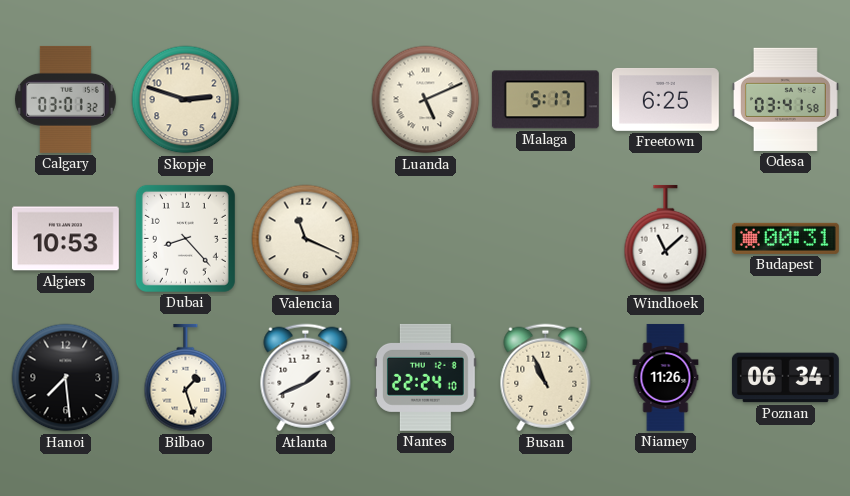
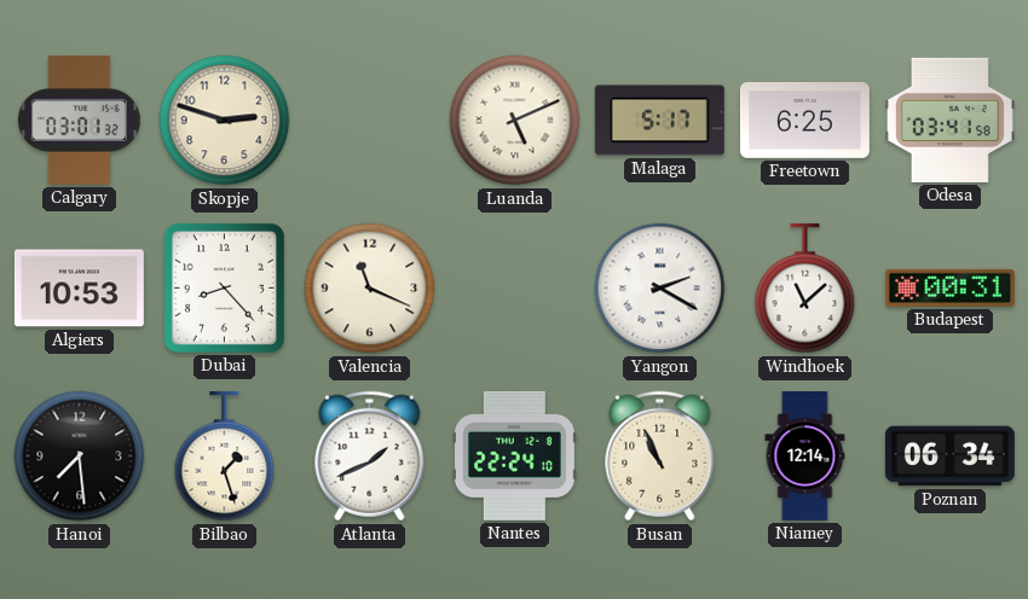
Yangon: none -> 2:20 (660, 289)
Niamey: 11:26 -> 12:14 (805, 456)
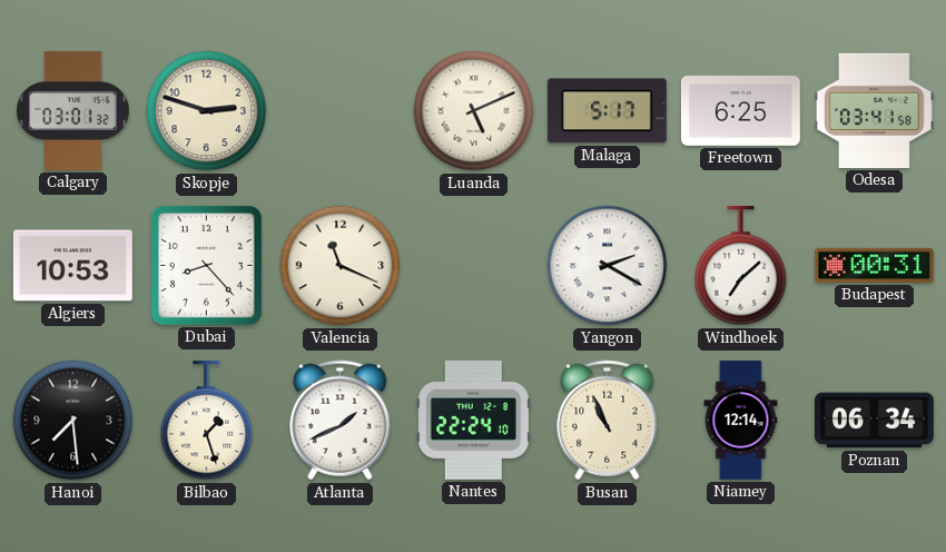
Windhoek: 11:08 -> 7:08 (741, 266)
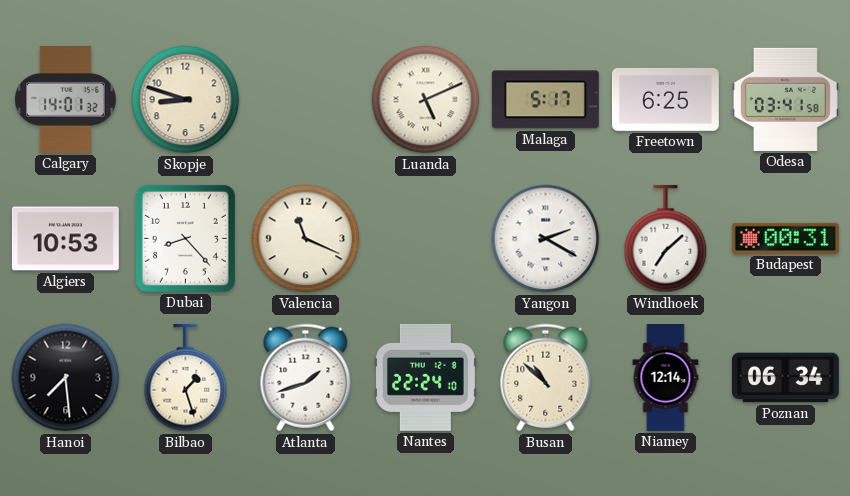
Calgary: 03:01 -> 14:01 (65, 99)
Skopje: 2:48 -> 8:48 (186, 100)
Atlanta: 1:41 -> 1:42 (306, 378)
Busan: 10:56 -> 10:52 (546, 378)
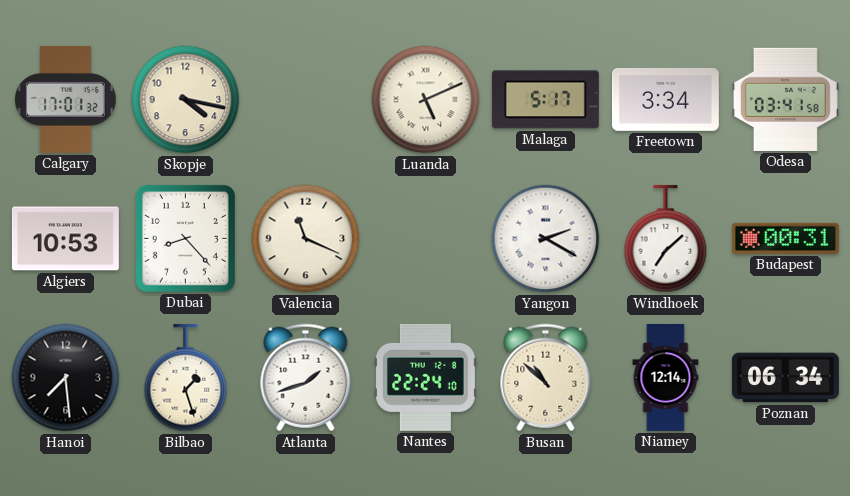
Calgary: 14:01 -> 17:01 (65, 99)
Skopje: 8:48 -> 4:17 (186, 100)
Freetown: 6:25 -> 3:34 (665, 99)
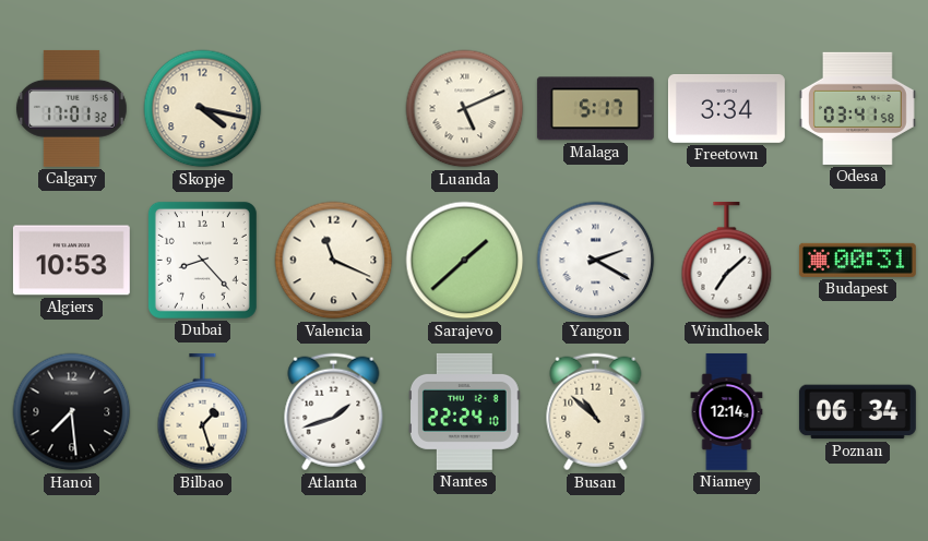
Sarajevo: none -> 1:38 (465, 261)
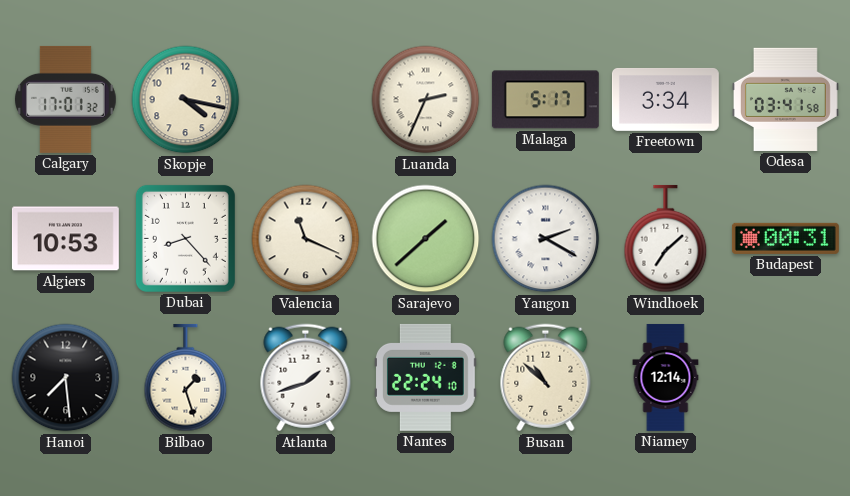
Luanda: 5:11 -> 2:34 (426, 100)
Poznan: 06:34 -> none (857, 412)
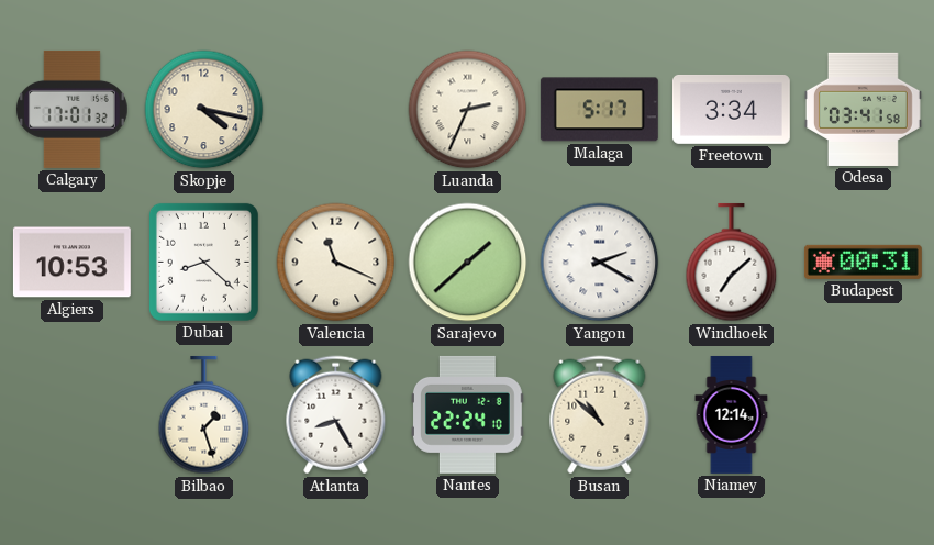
Dubai: 8:23 -> 8:22 (203, 262)
Hanoi: 7:29 -> none (66, 378)
Atlanta: 1:42 -> 8:25 (336, 415)
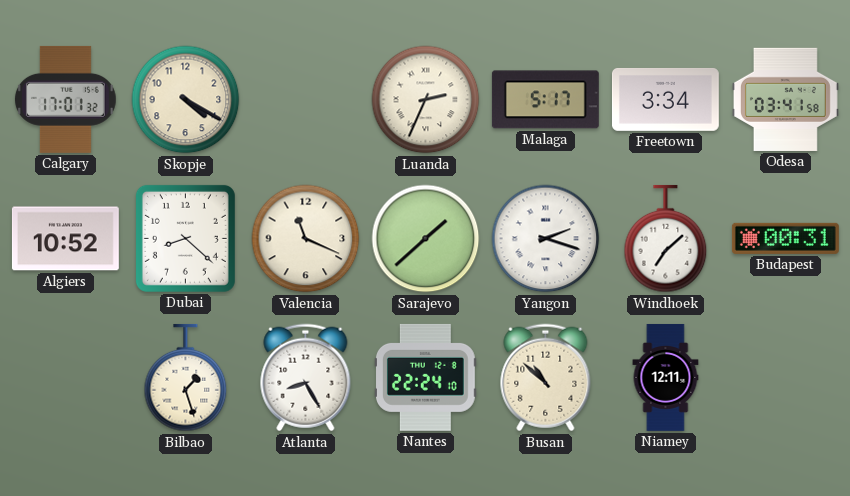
Skopje: 4:17 -> 4:20 (186, 100)
Algiers: 10:53 -> 10:52 (65, 239)
Yangon: 2:20 -> 2:18 (546, 239)
Niamey: 12:14 -> 12:11 (666, 378)
